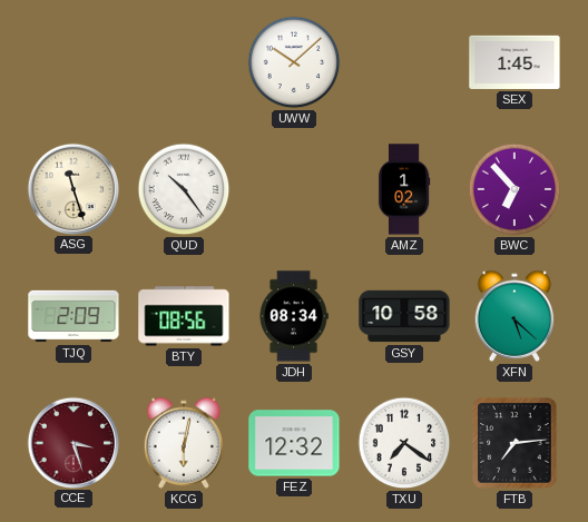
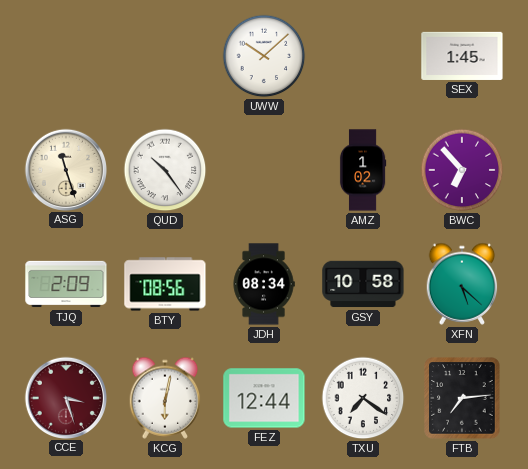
FEZ: 12:32 -> 12:44 (264, 398)
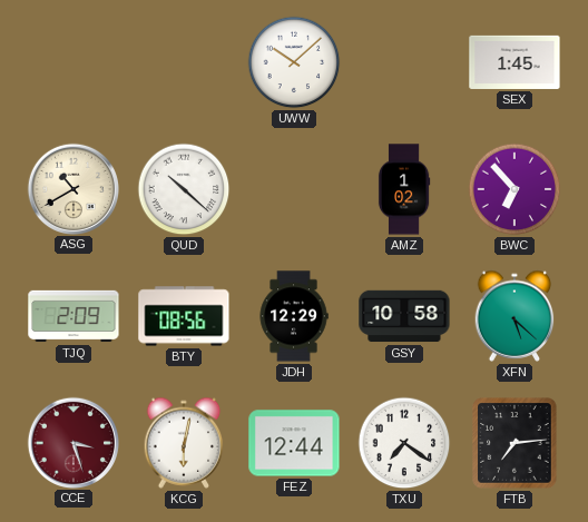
ASG: 11:27 -> 10:40 (72, 188)
QUD: 10:24 -> 10:22 (184, 189)
JDH: 08:34 -> 12:29 (294, 316)
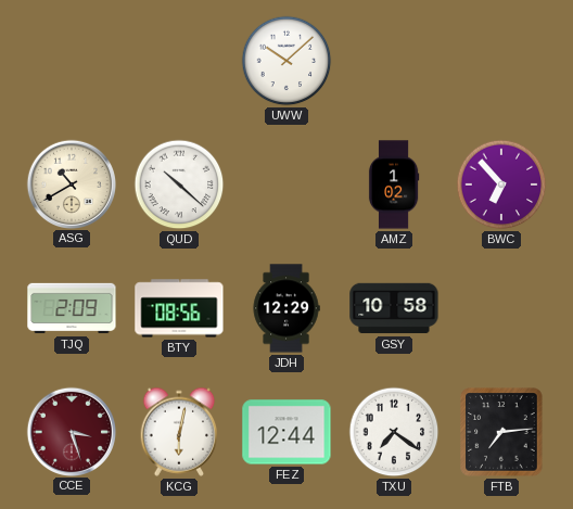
SEX: 1:45 -> none (514, 62)
XFN: 5:22 -> none (514, 316)
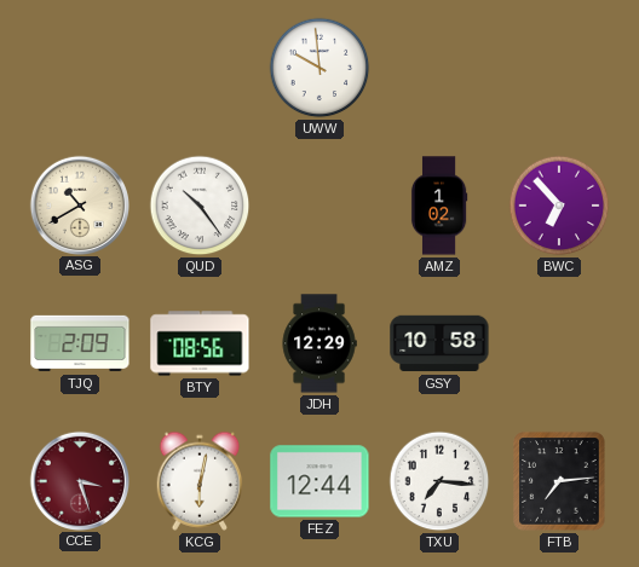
UWW: 10:08 -> 9:59 (319, 68)
QUD: 10:22 -> 10:24 (200, 206)
TXU: 7:21 -> 7:16 (439, 481)
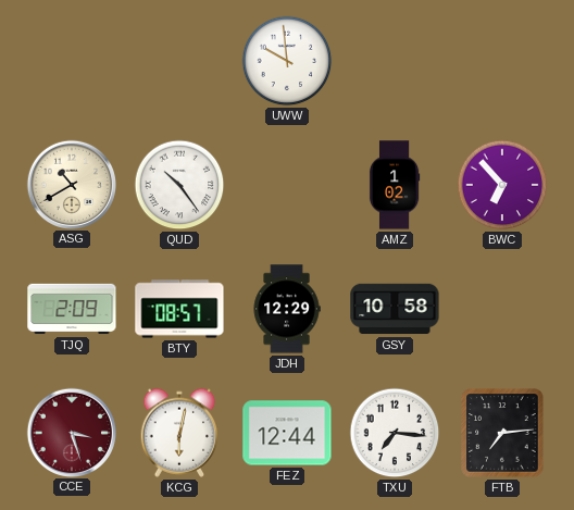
BTY: 08:56 -> 08:57 (179, 309)
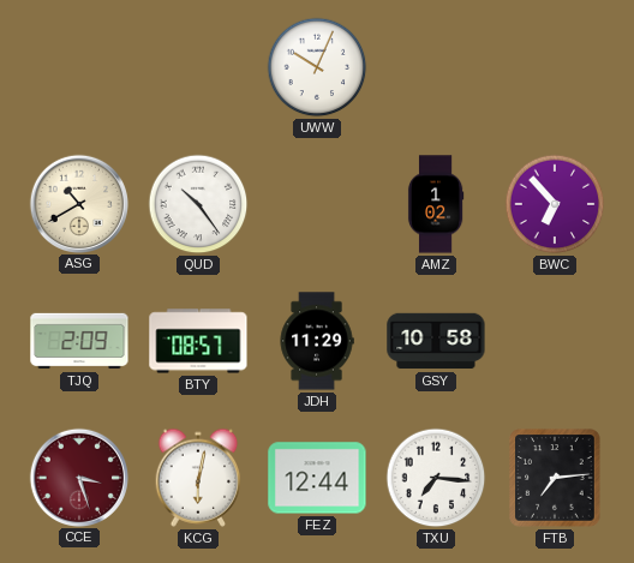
UWW: 9:59 -> 10:04 (317, 67)
JDH: 12:29 -> 11:29 (317, 341)
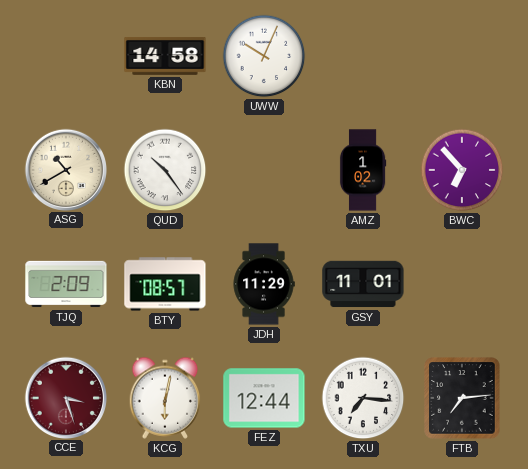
KBN: none -> 14:58 (165, 57)
GSY: 10:58 -> 11:01 (363, 284)
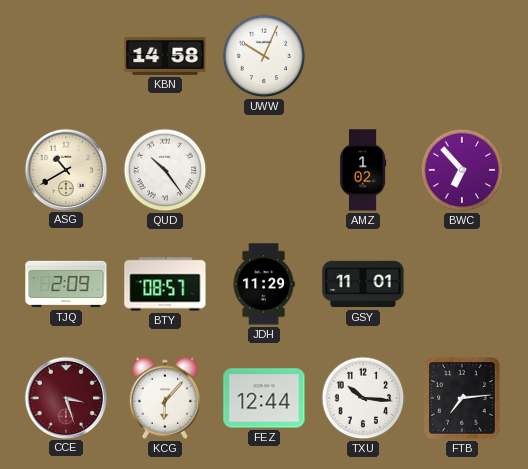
KCG: 6:02 -> 6:07 (165, 398)
TXU: 7:16 -> 10:16 (363, 398)
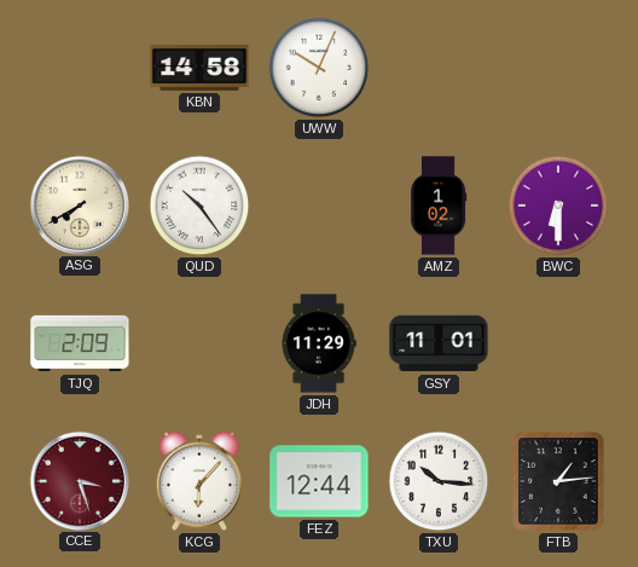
ASG: 10:40 -> 7:40 (79, 204)
BWC: 6:53 -> 6:30 (558, 206)
BTY: 08:57 -> none (165, 284)
FTB: 7:14 -> 1:14 (558, 481)
